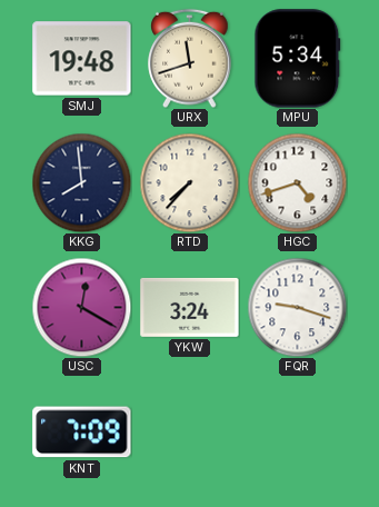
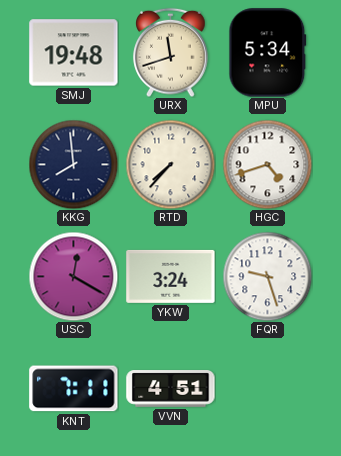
FQR: 9:18 -> 9:27 (267, 276)
KNT: 7:09 -> 7:11 (74, 389)
VVN: none -> 4:51 (171, 389)
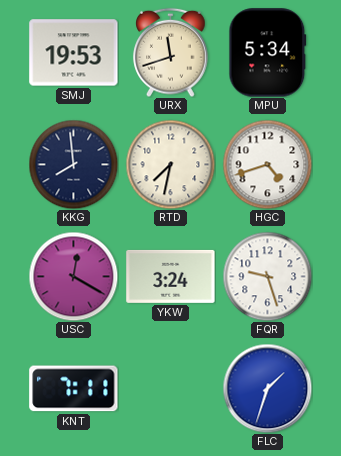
SMJ: 19:48 -> 19:53 (74, 53)
RTD: 7:37 -> 7:32 (170, 164)
VVN: 4:51 -> none (171, 389)
FLC: none -> 1:33 (267, 388)
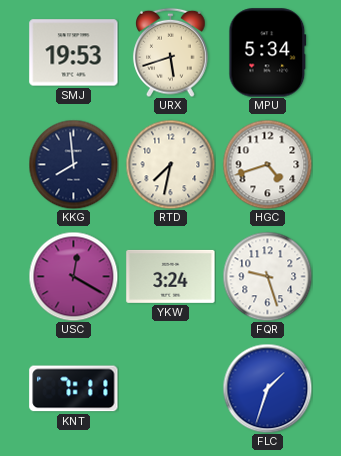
URX: 11:42 -> 5:42 (171, 52)
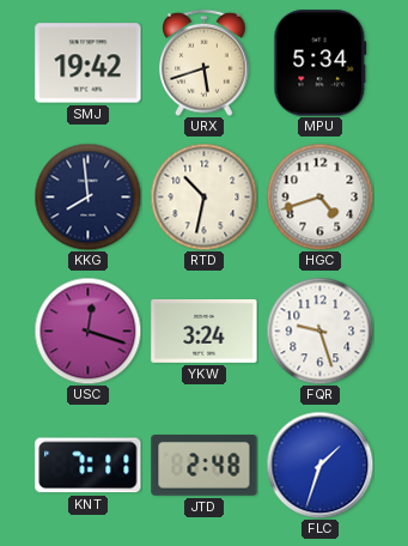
SMJ: 19:53 -> 19:42 (89, 63)
RTD: 7:32 -> 10:32 (203, 196)
USC: 12:20 -> 12:18 (87, 330)
JTD: none -> 2:48 (205, 466)
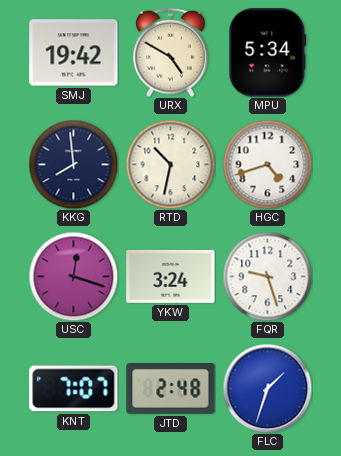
URX: 5:42 -> 4:50 (171, 52)
KNT: 7:11 -> 7:07 (74, 389)
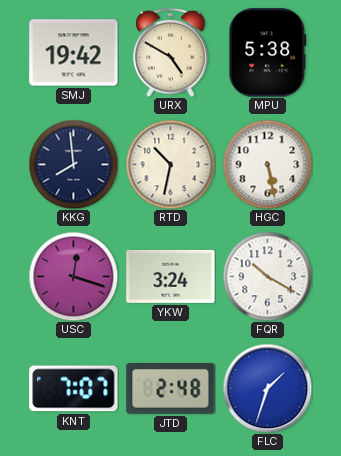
MPU: 5:34 -> 5:38 (268, 53)
HGC: 4:42 -> 5:28 (267, 164)
FQR: 9:27 -> 10:20 (267, 276)
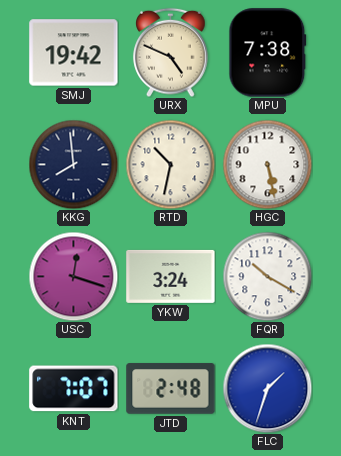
URX: 4:50 -> 4:49 (171, 52)
MPU: 5:38 -> 7:38 (268, 53)
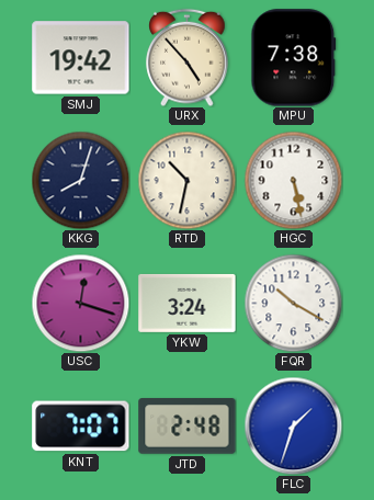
URX: 4:49 -> 4:53 (188, 57)
KKG: 7:59 -> 8:03 (80, 180)
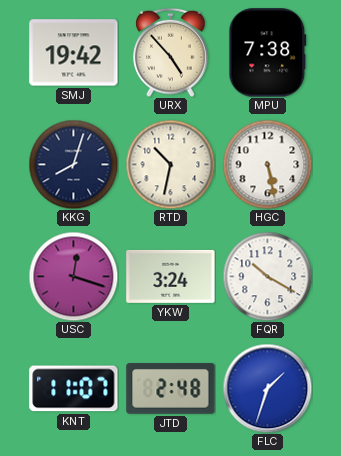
KNT: 7:07 -> 11:07 (74, 389)
